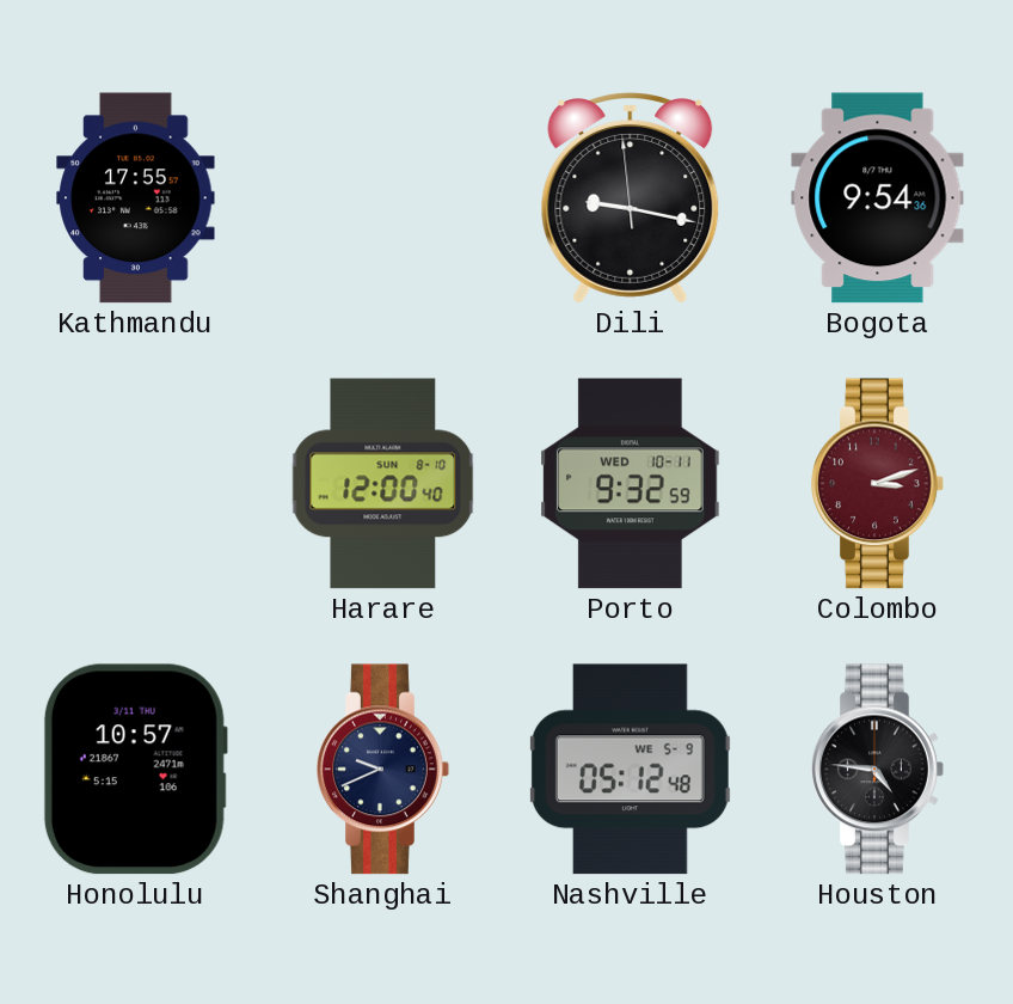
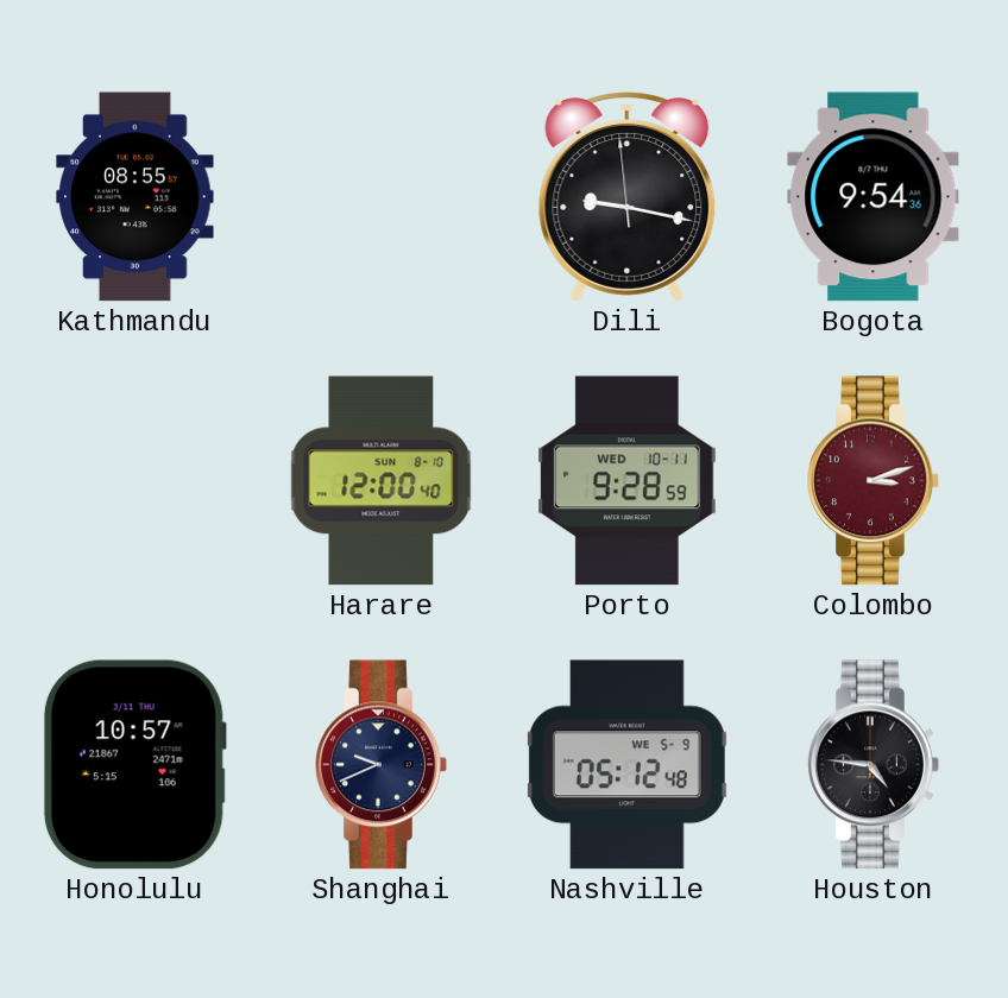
Kathmandu: 17:55 -> 08:55 (136, 197)
Porto: 9:32 -> 9:28 (628, 481)
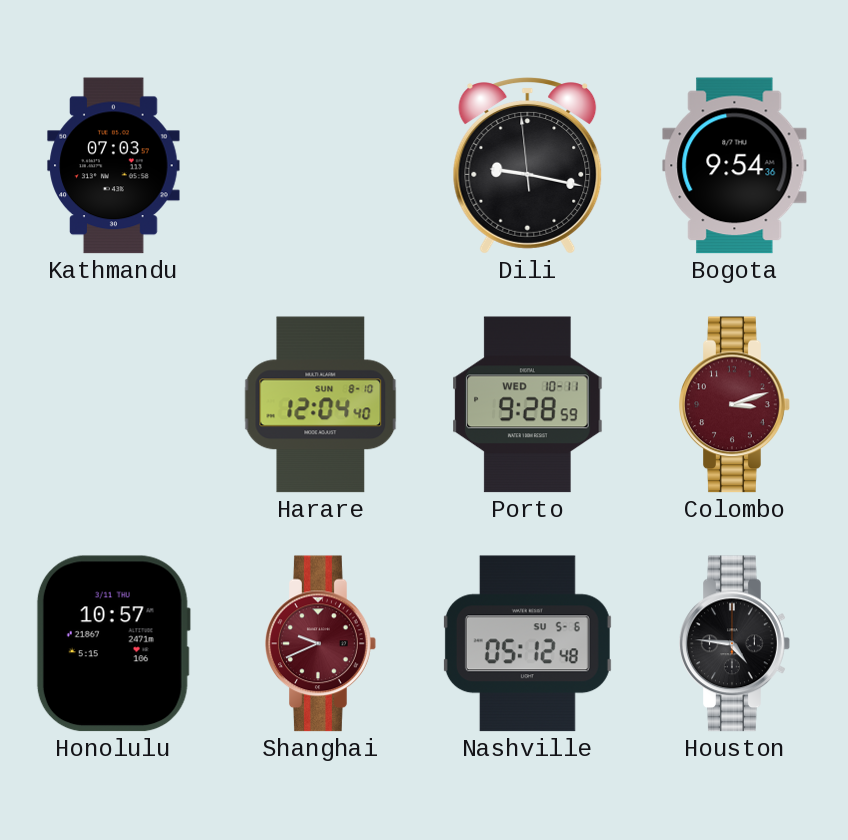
Kathmandu: 08:55 -> 07:03 (114, 166)
Harare: 12:00 -> 12:04 (321, 405)
Shanghai dial: navy -> burgundy (321, 644)
Nashville date: WE 5-9 -> SU 5-6 (527, 644)
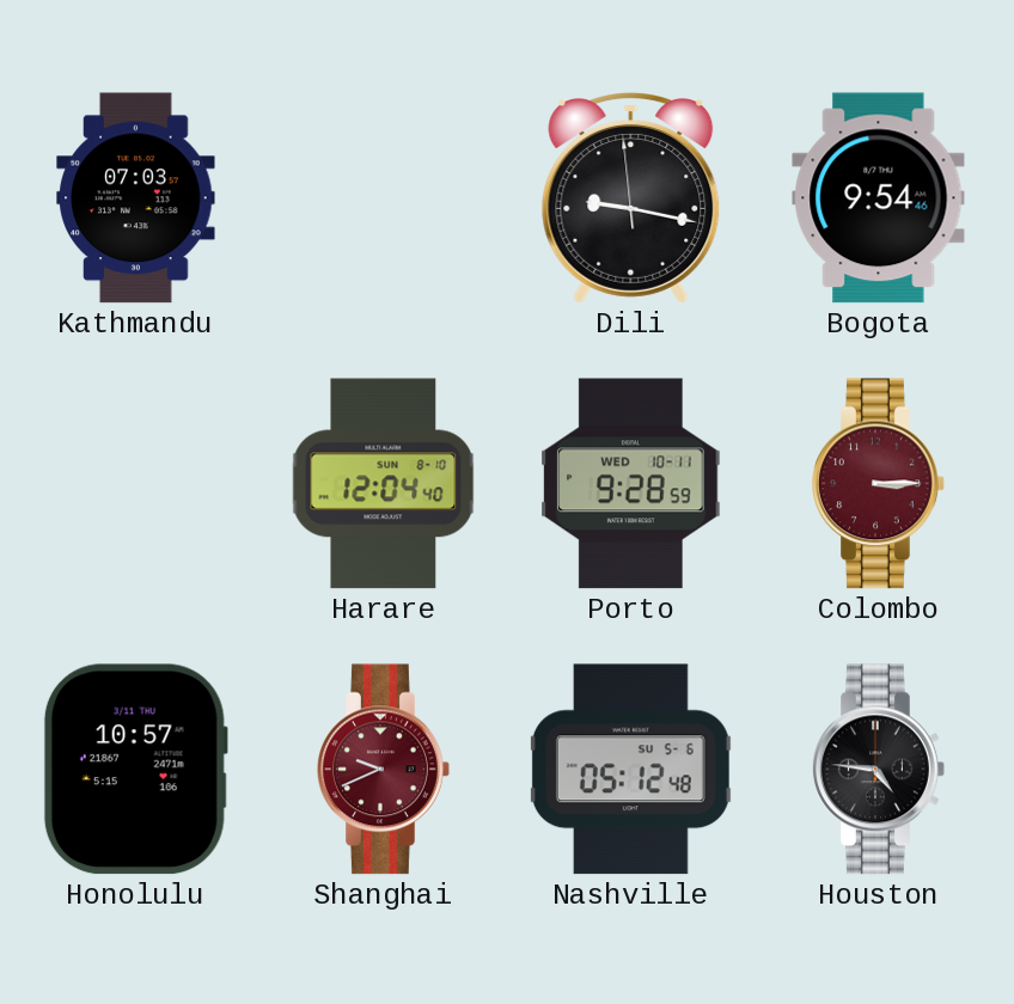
Bogota: 9:54:36 -> 9:54:46 (879, 198)
Colombo: 3:12 -> 3:15 (879, 484)
